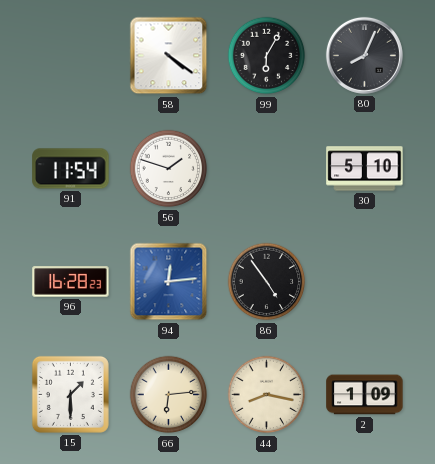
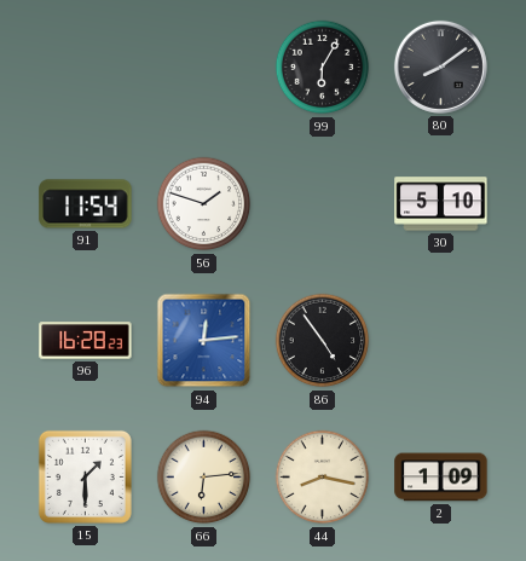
58: 4:21 -> none (169, 56)
80: 8:04 -> 8:09 (440, 66)
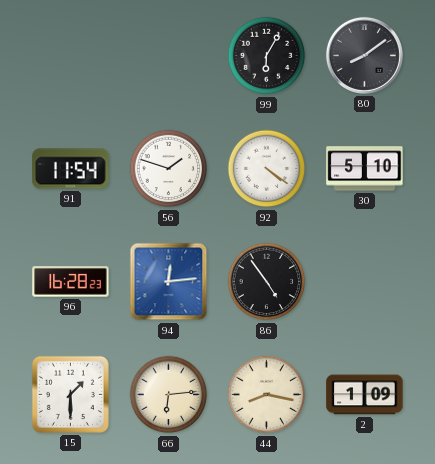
92: none -> 4:21 (267, 169)
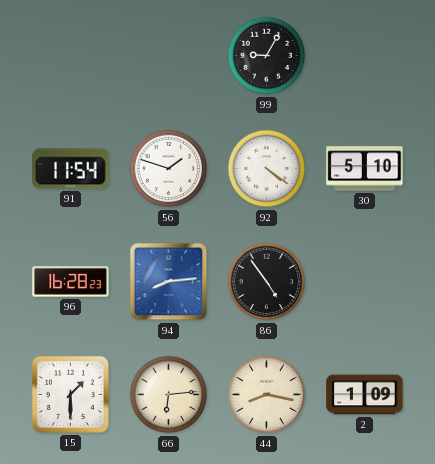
99: 6:05 -> 9:05 (267, 56)
80: 8:09 -> none (364, 55)
94: 12:14 -> 8:14 (169, 282)
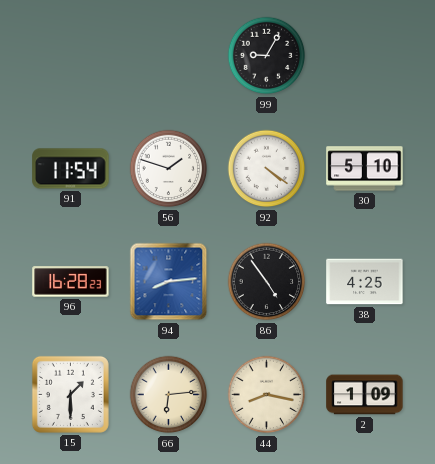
38: none -> 4:25 (365, 282)
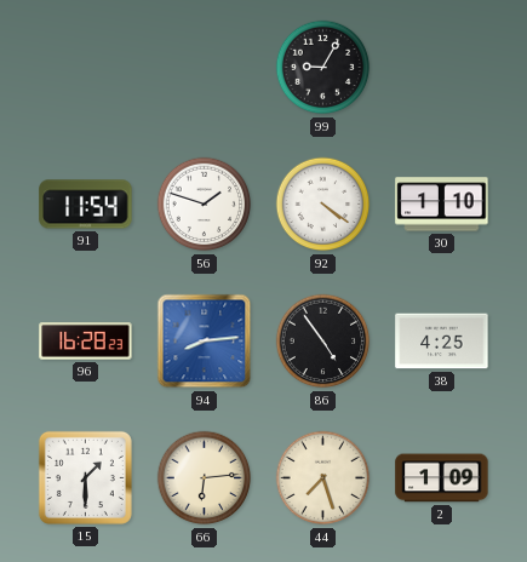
30: 5:10 -> 1:10 (442, 205)
44: 8:17 -> 7:27 (323, 478)
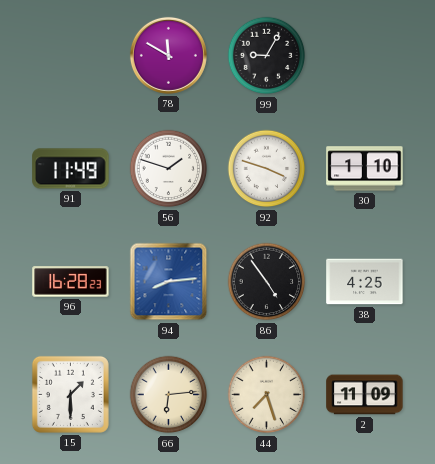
78: none -> 11:50 (168, 55)
91: 11:54 -> 11:49 (71, 169)
92: 4:21 -> 3:48 (267, 169)
2: 1:09 -> 11:09 (365, 395)
